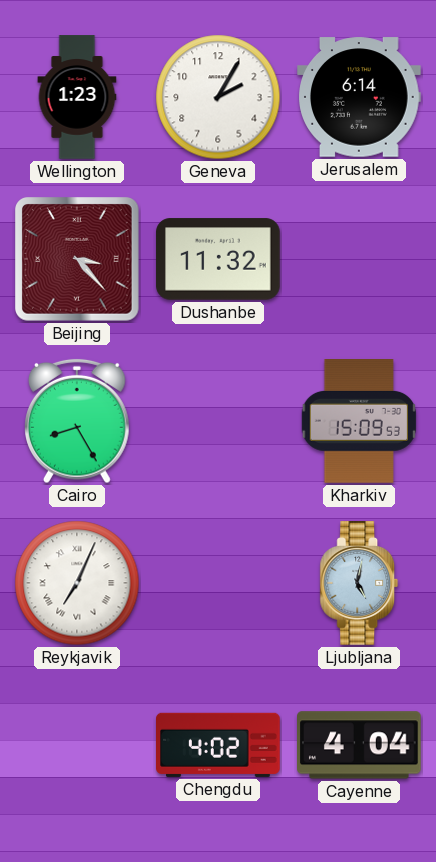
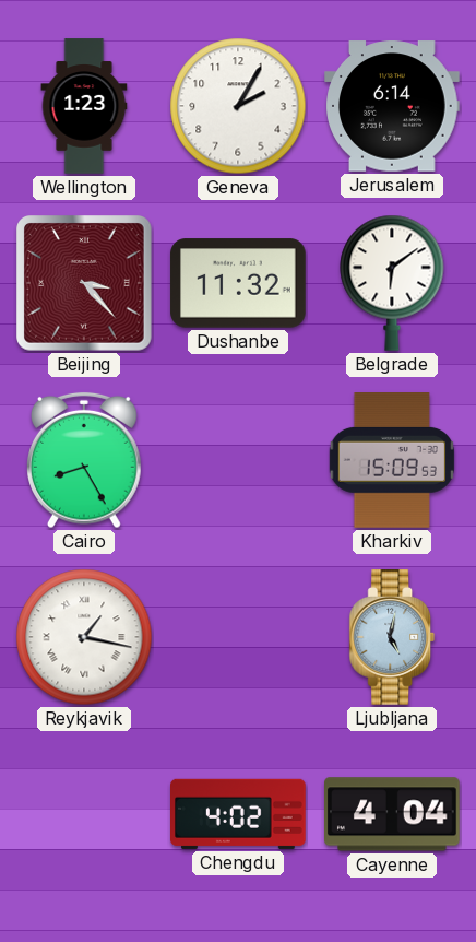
Belgrade: none -> 6:09 (392, 283)
Reykjavik: 7:04 -> 1:17 (84, 637)
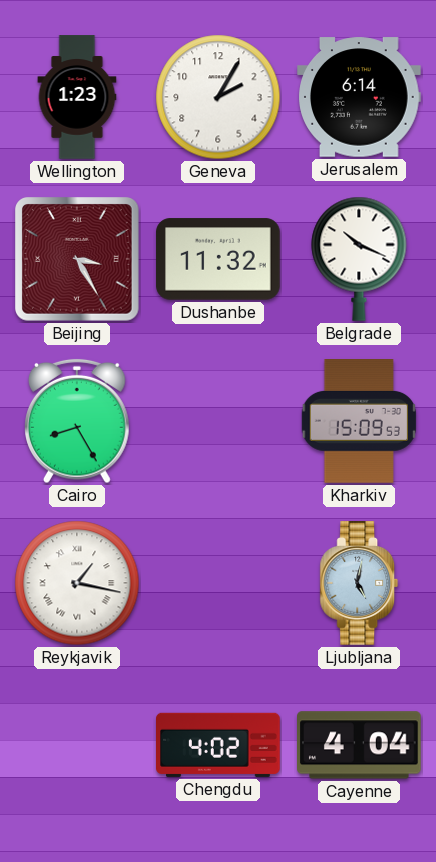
Beijing: 3:23 -> 3:25 (78, 260)
Belgrade: 6:09 -> 10:19 (359, 259)
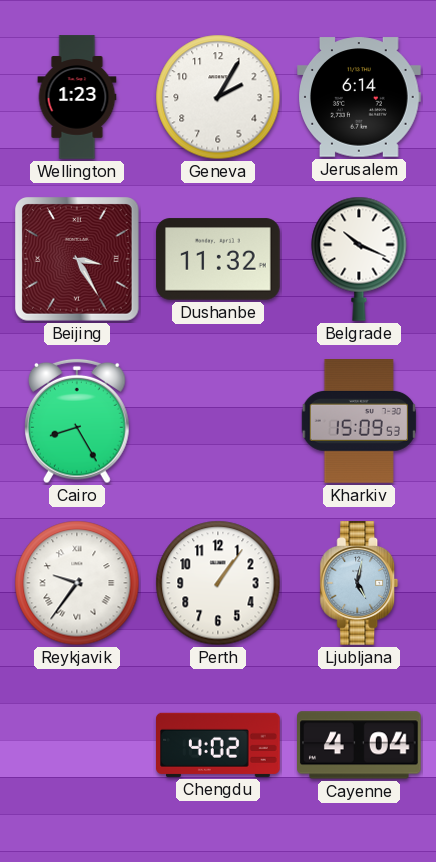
Reykjavik: 1:17 -> 9:36 (77, 583)
Perth: none -> 1:06 (218, 583)
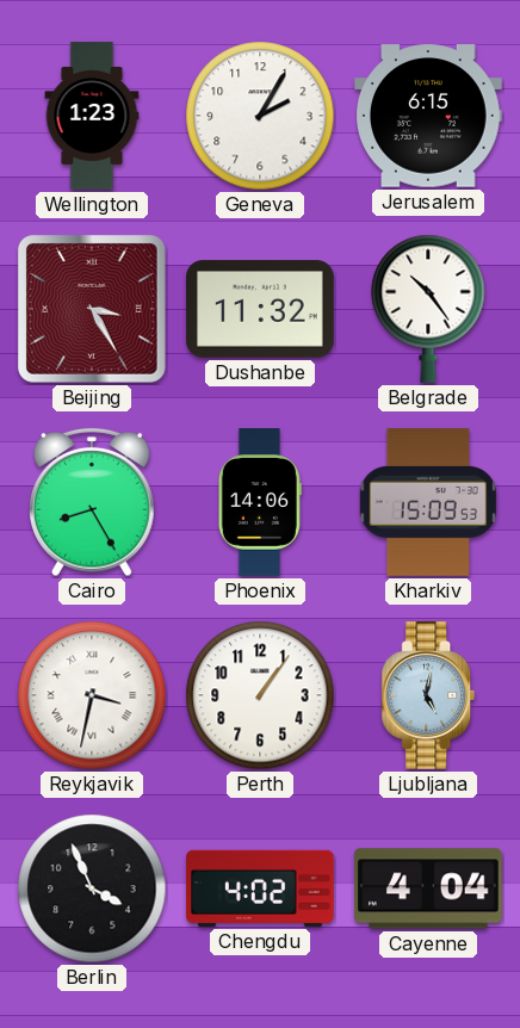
Jerusalem: 6:14 -> 6:15 (428, 116)
Belgrade: 10:19 -> 10:24 (428, 309)
Phoenix: none -> 14:06 (260, 502)
Reykjavik: 9:36 -> 3:32 (92, 695)
Berlin: none -> 3:56 (92, 888)
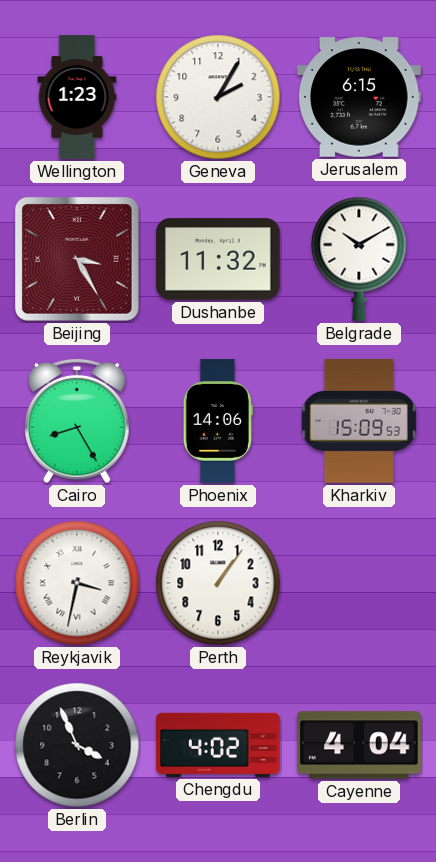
Belgrade: 10:24 -> 10:10 (359, 259)
Ljubljana: 5:02 -> none (428, 695)
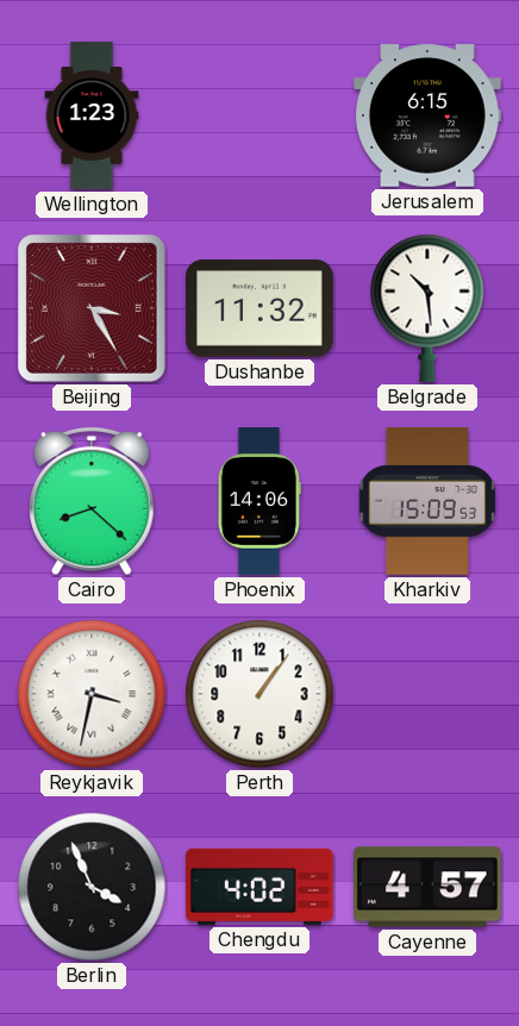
Geneva: 2:05 -> none (218, 97)
Belgrade: 10:10 -> 10:29 (427, 308)
Cairo: 8:25 -> 8:22 (93, 501)
Cayenne: 4:04 -> 4:57 (429, 887)
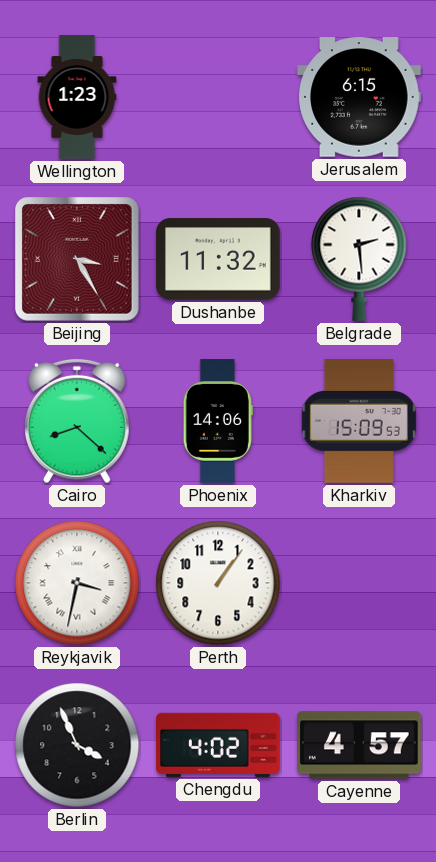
Belgrade: 10:29 -> 2:29 (359, 259)
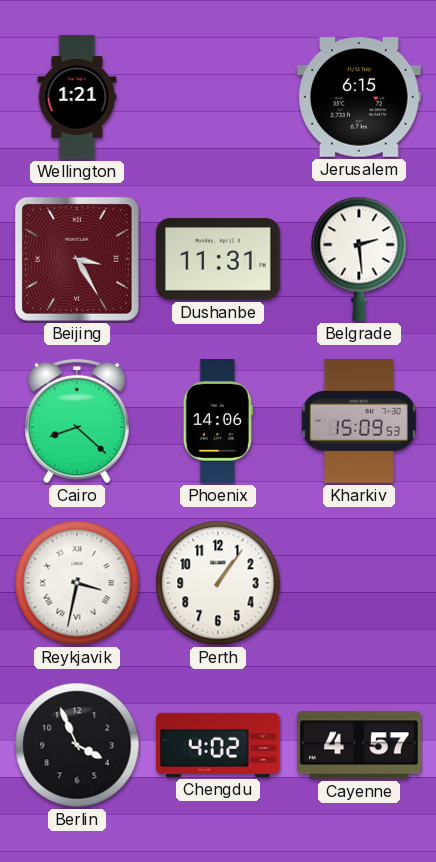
Wellington: 1:23 -> 1:21 (77, 97)
Dushanbe: 11:32 -> 11:31 (218, 259)
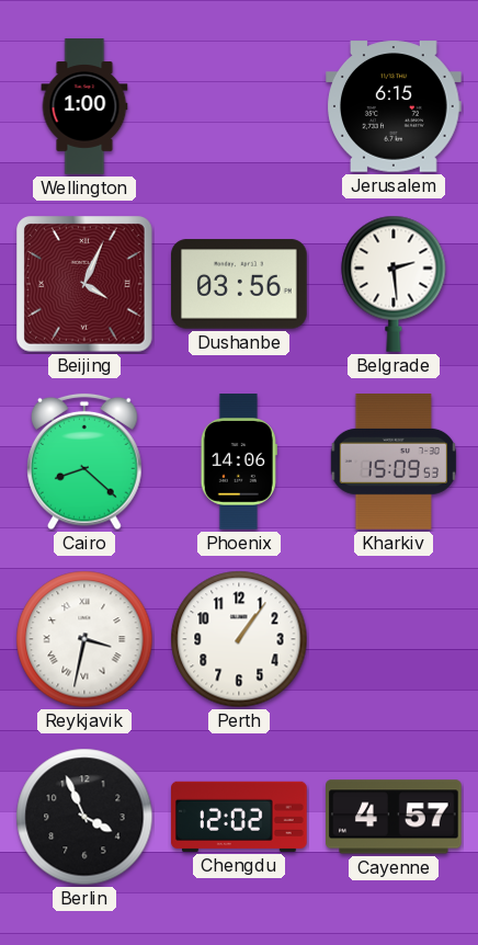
Wellington: 1:21 -> 1:00 (84, 106)
Beijing: 3:25 -> 4:04 (86, 285)
Dushanbe: 11:31 -> 03:56 (239, 284)
Chengdu: 4:02 -> 12:02 (239, 817)
